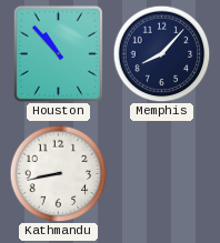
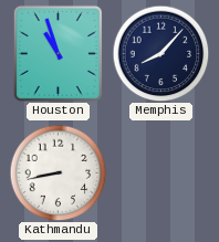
Houston: 10:53 -> 10:57 (58, 53)
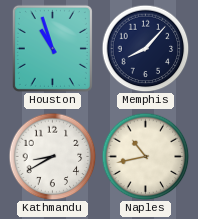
Kathmandu: 8:43 -> 8:40 (52, 156)
Naples: none -> 10:43 (145, 156)
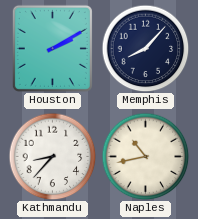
Houston: 10:57 -> 2:10 (52, 48)
Kathmandu: 8:40 -> 8:37 (52, 156)
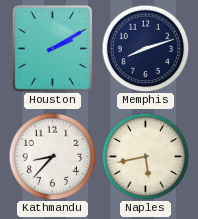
Memphis: 8:07 -> 8:12 (145, 48)
Naples: 10:43 -> 5:43 (145, 156)
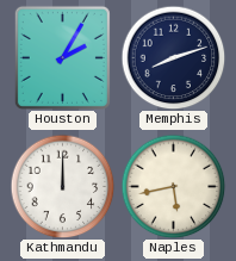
Houston: 2:10 -> 2:05 (62, 57)
Kathmandu: 8:37 -> 12:00 (62, 186)
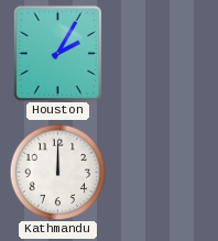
Memphis: 8:12 -> none (173, 57)
Naples: 5:43 -> none (173, 186)
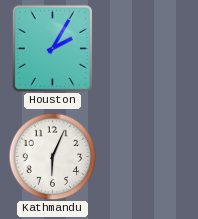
Kathmandu: 12:00 -> 6:04 (52, 156)
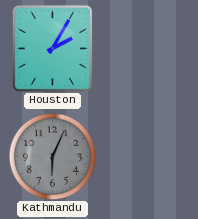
Kathmandu dial: white -> grey (52, 156)
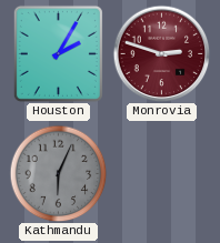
Monrovia: none -> 2:48 (161, 53)
